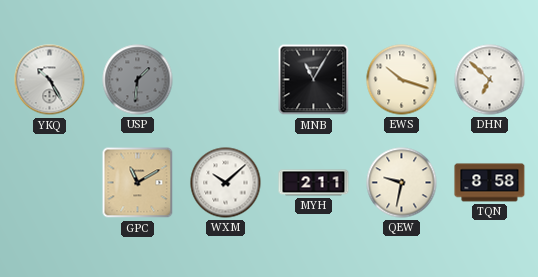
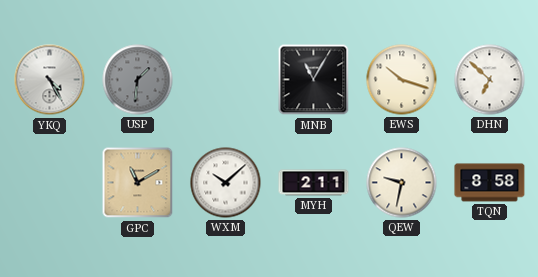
YKQ: 10:25 -> 4:25 (50, 80)
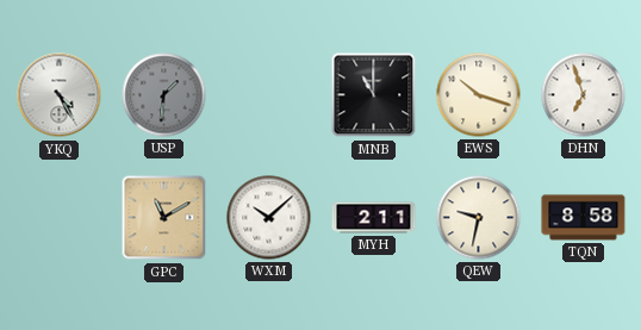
MNB: 11:05 -> 11:00 (374, 95)
DHN: 6:52 -> 6:57 (584, 95)
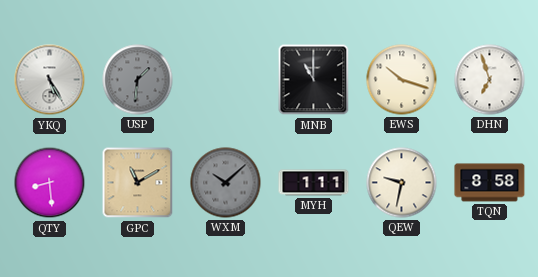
YKQ: 4:25 -> 5:25 (50, 80)
QTY: none -> 8:29 (50, 183)
WXM dial: white -> grey (226, 183)
MYH: 2:11 -> 1:11 (314, 183)
